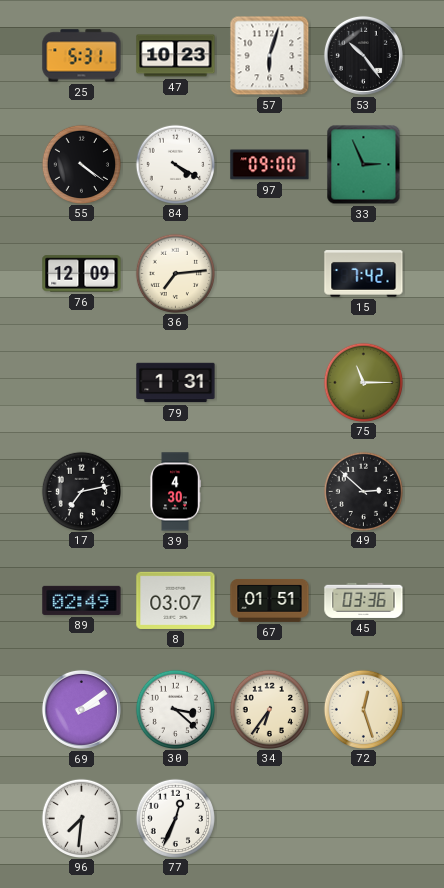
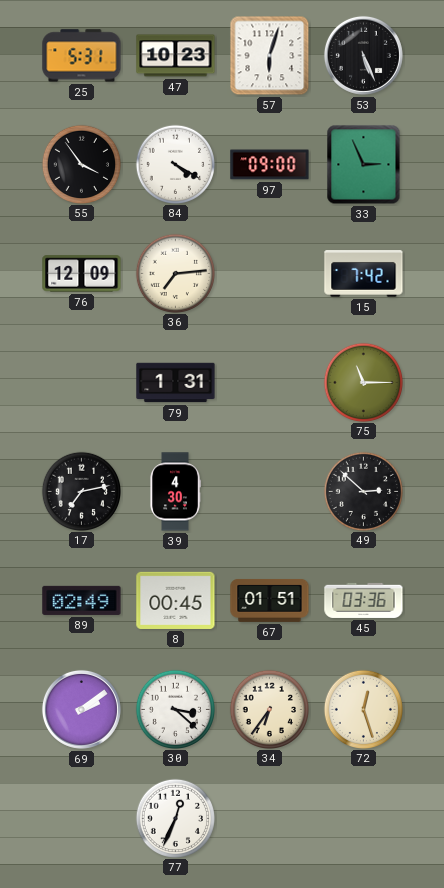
53: 10:24 -> 5:26 (363, 55)
55: 4:21 -> 3:54 (81, 164)
8: 03:07 -> 00:45 (176, 600)
96: 7:31 -> none (81, 818)
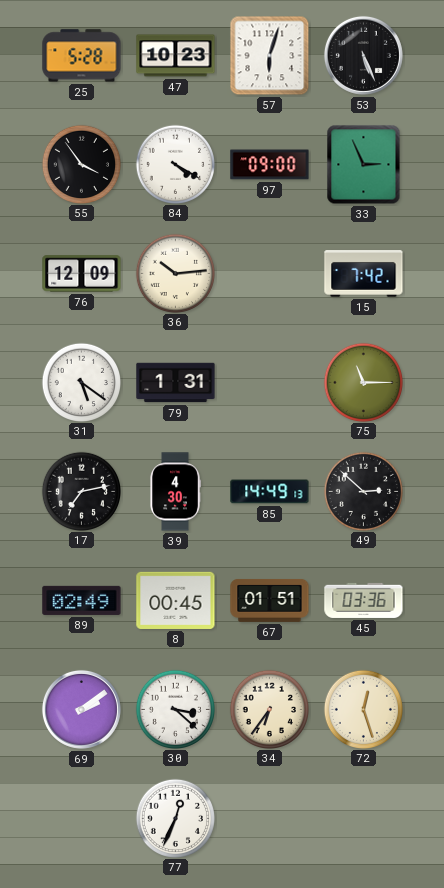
25: 5:31 -> 5:28 (82, 56)
36: 7:14 -> 10:14 (175, 273)
31: none -> 5:21 (81, 382)
85: none -> 14:49 (270, 492)
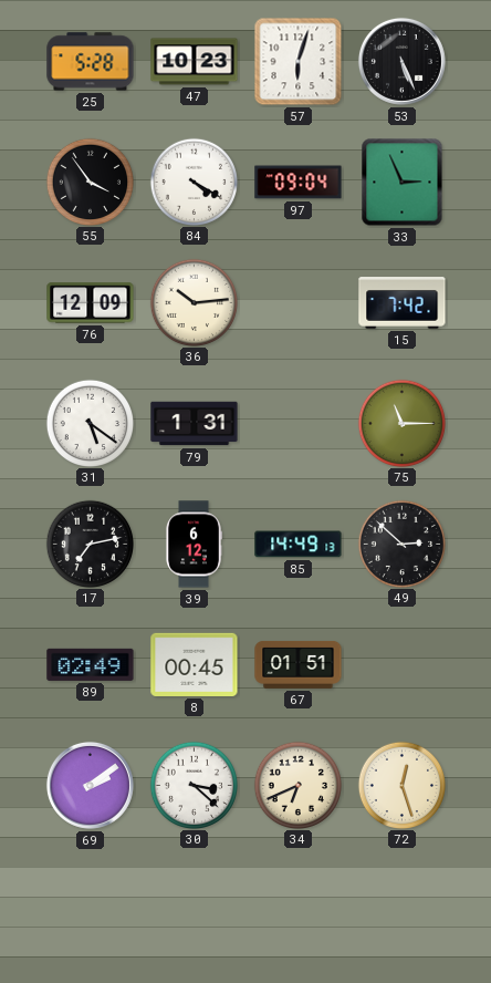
97: 09:00 -> 09:04 (299, 183)
39: 4:30 -> 6:12 (194, 545)
45: 03:36 -> none (364, 600)
34: 6:36 -> 6:41 (297, 785)
77: 12:34 -> none (175, 818)
